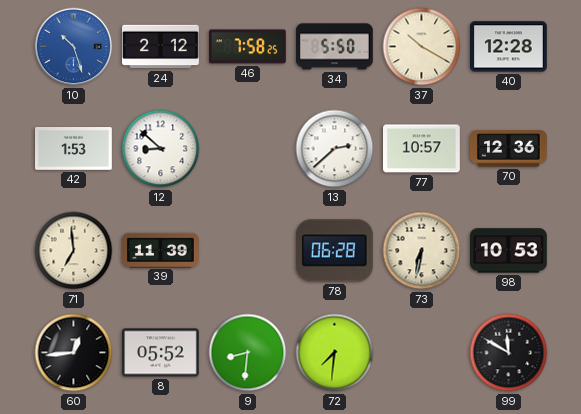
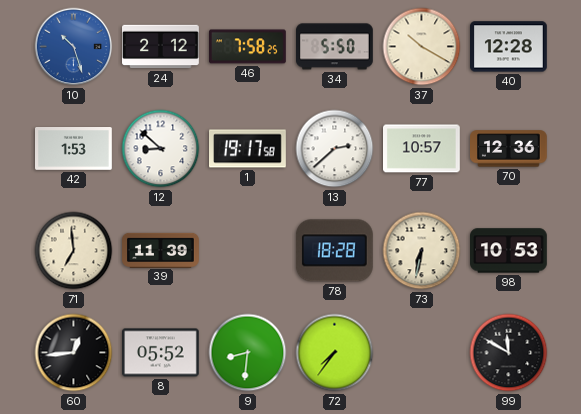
1: none -> 19:17 (248, 149)
78: 06:28 -> 18:28 (334, 251)
72: 7:31 -> 7:36 (335, 353)
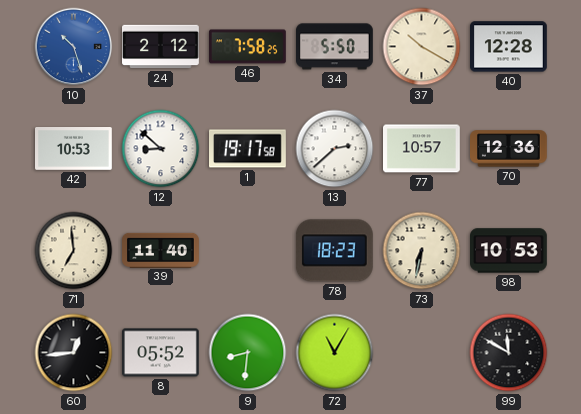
42: 1:53 -> 10:53 (74, 149)
39: 11:39 -> 11:40 (161, 250)
78: 18:28 -> 18:23 (334, 251)
72: 7:36 -> 11:05 (335, 353)
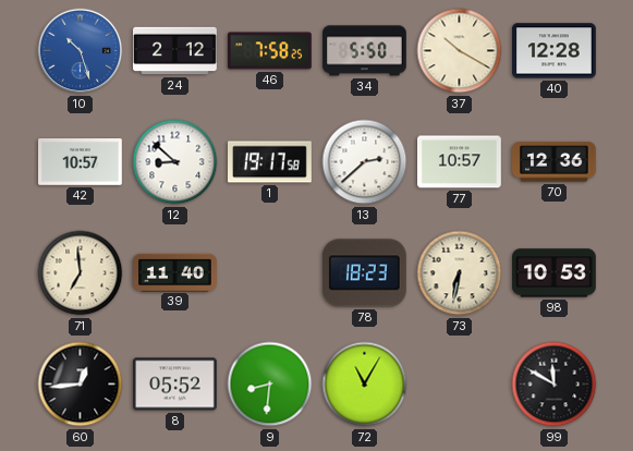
42: 10:53 -> 10:57 (81, 162)
